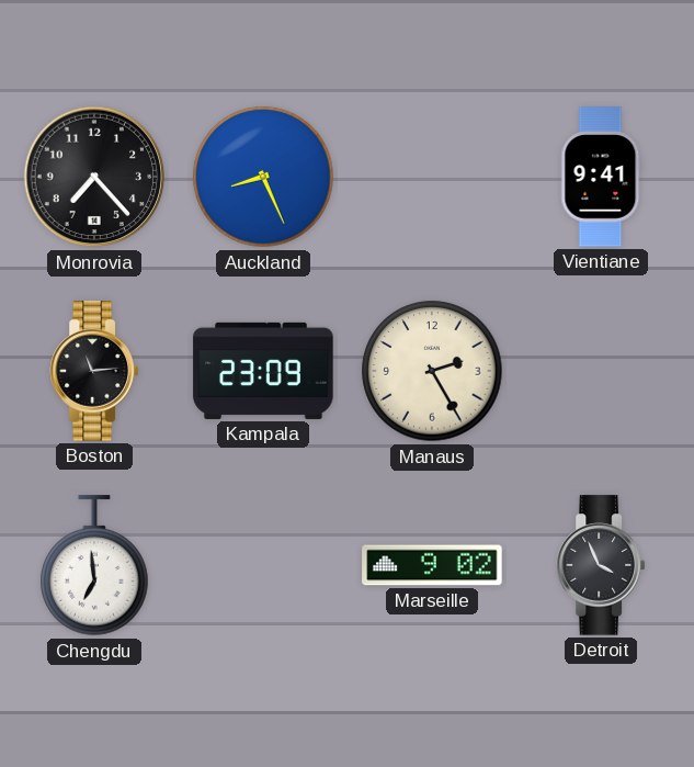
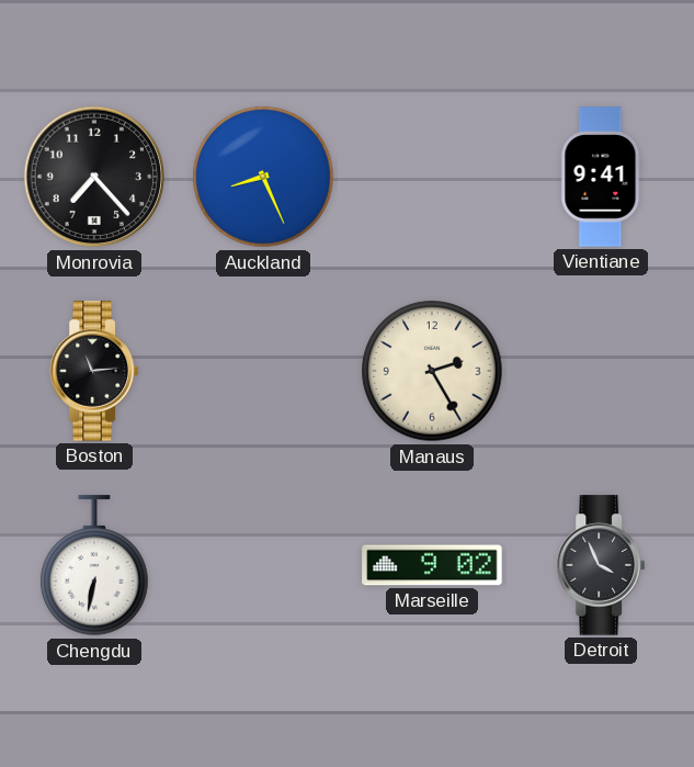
Kampala: 23:09 -> none (263, 371)
Chengdu: 6:59 -> 6:32 (94, 566)
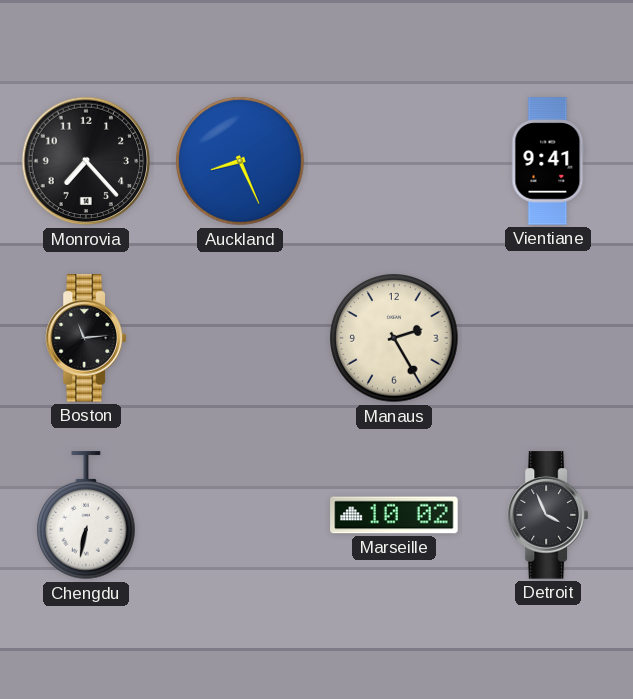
Marseille: 9:02 -> 10:02 (394, 515)
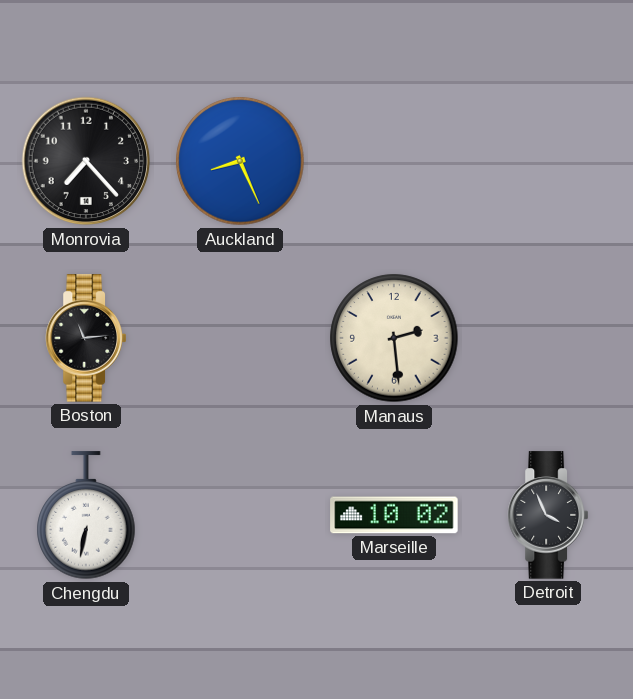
Vientiane: 9:41 -> none (548, 161)
Manaus: 2:25 -> 2:29 (394, 338)
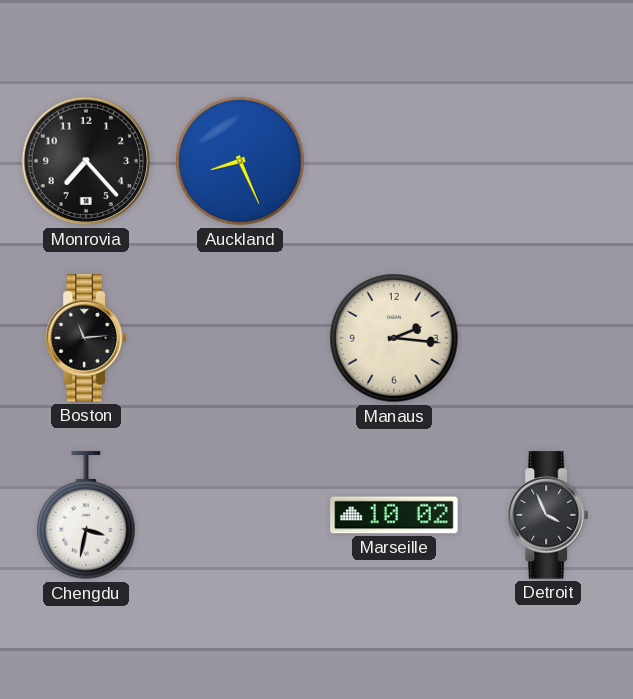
Manaus: 2:29 -> 2:16 (394, 338)
Chengdu: 6:32 -> 3:32 (86, 516)
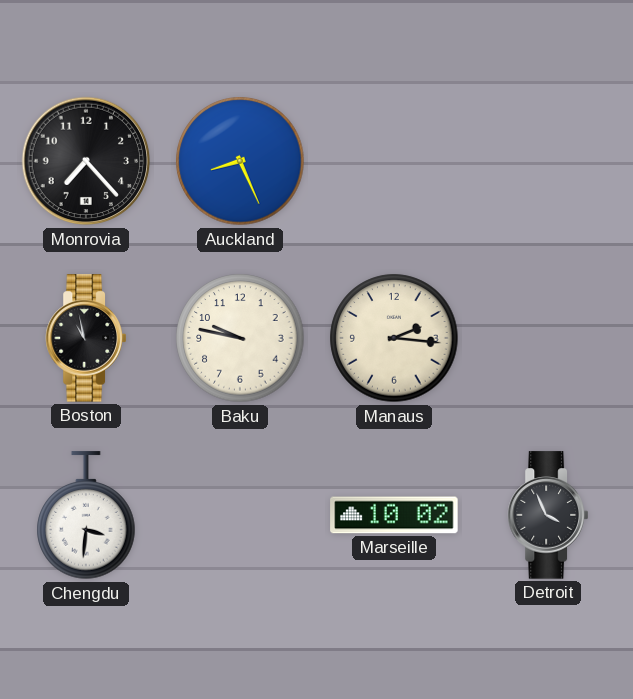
Boston: 11:14 -> 10:58 (85, 338)
Baku: none -> 9:47 (240, 338)
Chengdu: 3:32 -> 3:31 (86, 516)
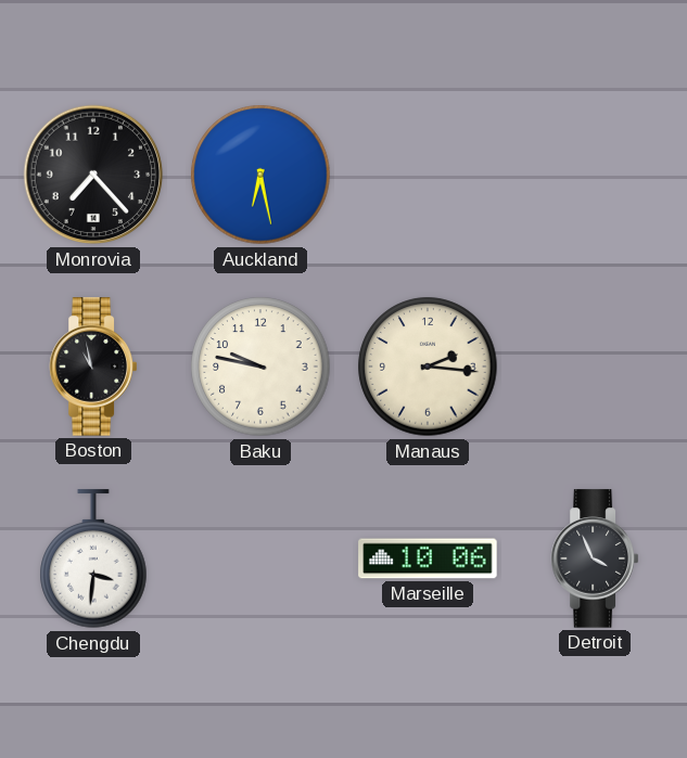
Auckland: 8:26 -> 6:28 (260, 175)
Marseille: 10:02 -> 10:06 (428, 558)
